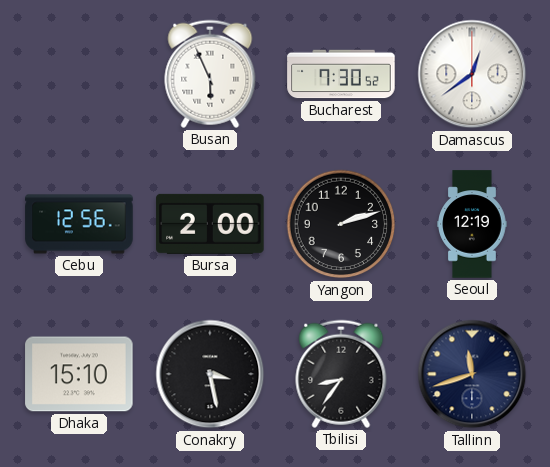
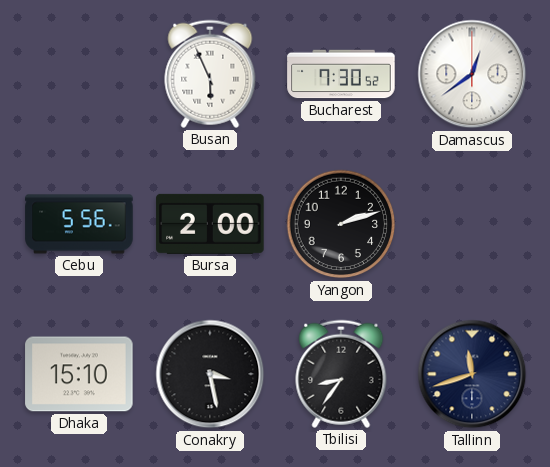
Cebu: 12:56 -> 5:56 (79, 224)
Seoul: 12:19 -> none (472, 224)
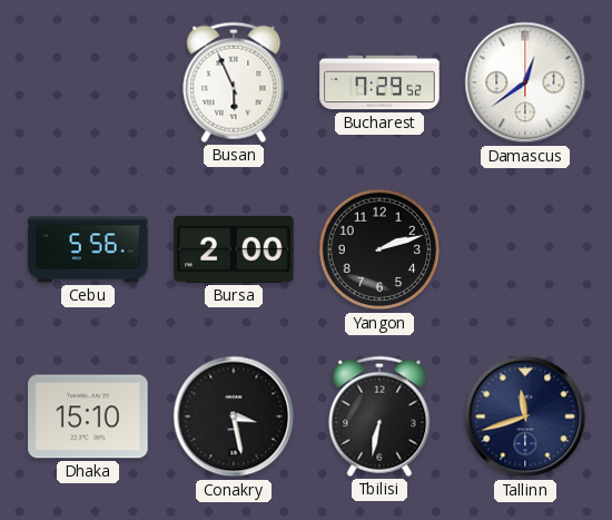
Bucharest: 7:30 -> 7:29 (379, 82)
Tbilisi: 8:36 -> 6:32 (379, 416)
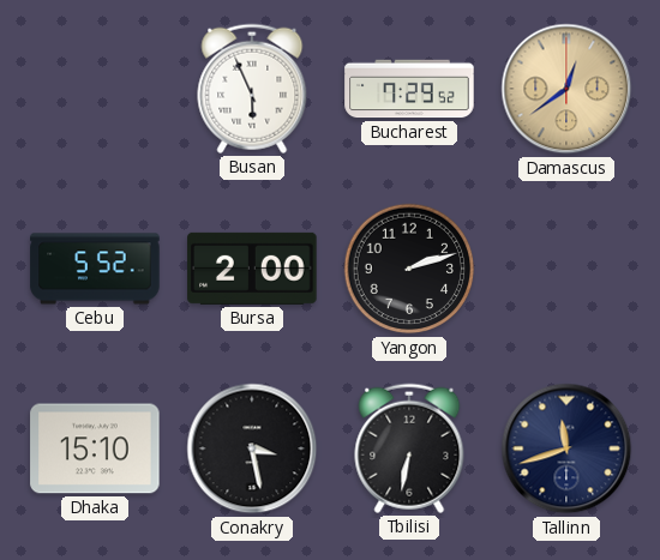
Damascus dial: white -> champagne (566, 89)
Cebu: 5:56 -> 5:52 (95, 269)
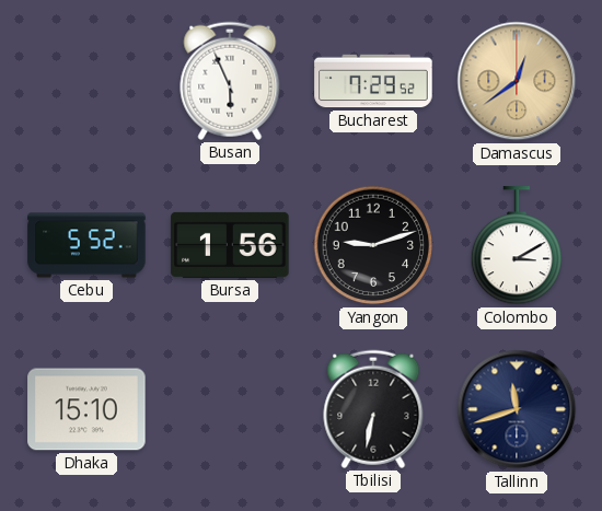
Bursa: 2:00 -> 1:56 (230, 245)
Yangon: 2:12 -> 9:12 (373, 245)
Colombo: none -> 3:10 (516, 246)
Conakry: 3:28 -> none (252, 448)
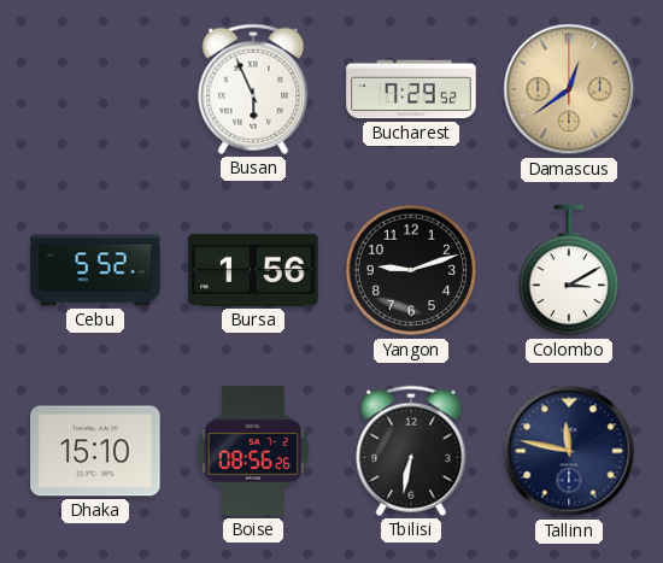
Boise: none -> 08:56 (253, 451)
Tallinn: 11:42 -> 11:47 (569, 451)
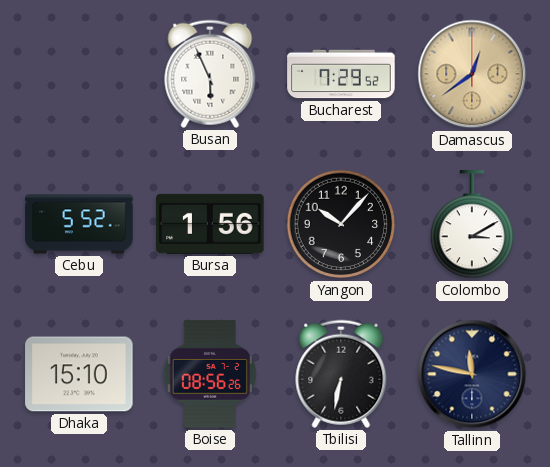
Yangon: 9:12 -> 10:07 (341, 224)
